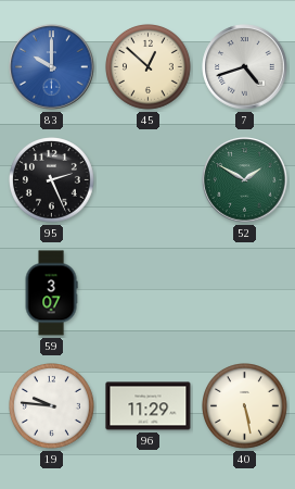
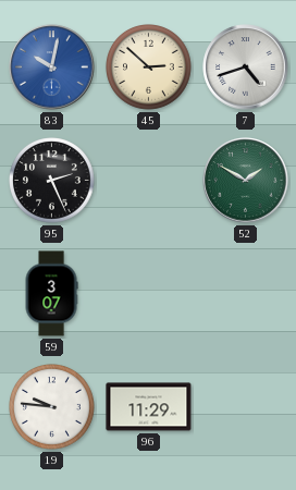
83: 10:00 -> 10:02 (52, 68)
45: 12:52 -> 2:52 (149, 68)
40: 5:28 -> none (245, 406)
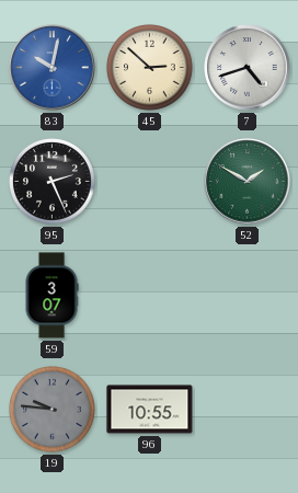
19 dial: white -> grey (53, 410)
96: 11:29 -> 10:55 (150, 410)
